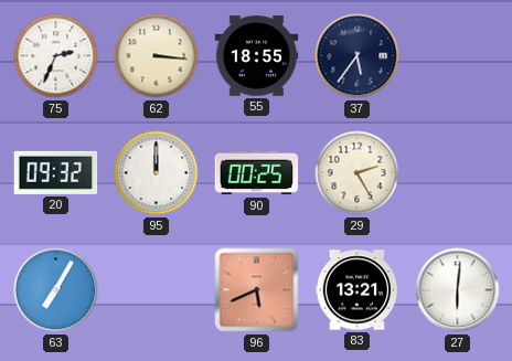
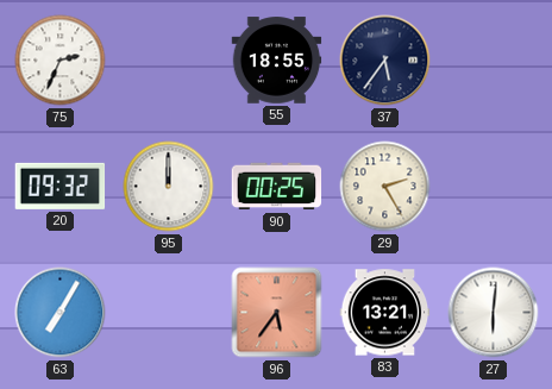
62: 3:16 -> none (157, 56)
96: 5:41 -> 5:36 (277, 313)
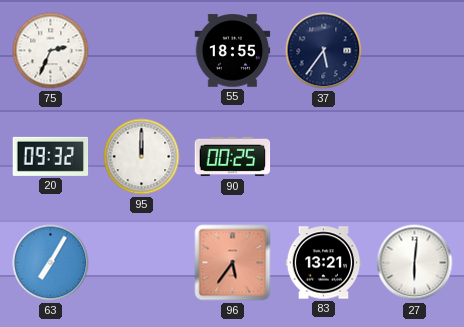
29: 2:25 -> none (385, 187)
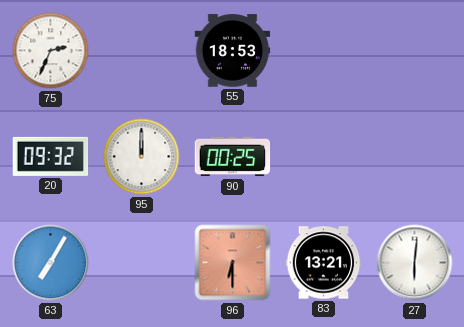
55: 18:55 -> 18:53 (233, 51)
37: 5:36 -> none (324, 51)
96: 5:36 -> 6:30 (233, 263)
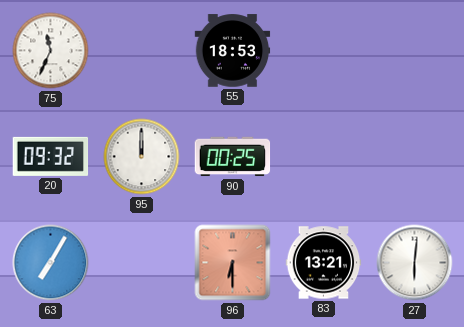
75: 2:34 -> 11:34 (51, 51)
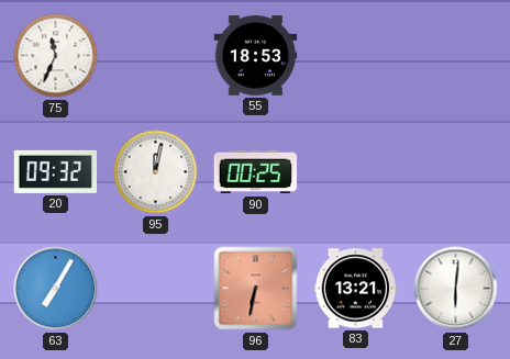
95: 12:00 -> 12:02 (156, 172)
96: 6:30 -> 6:32 (256, 289)
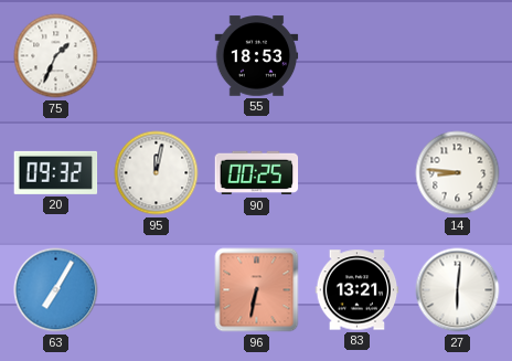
75: 11:34 -> 1:34 (56, 56)
14: none -> 8:46 (458, 173)
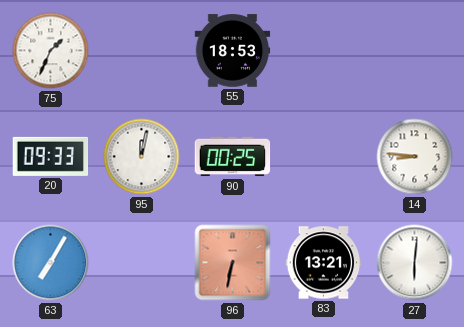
20: 09:32 -> 09:33 (51, 156)
